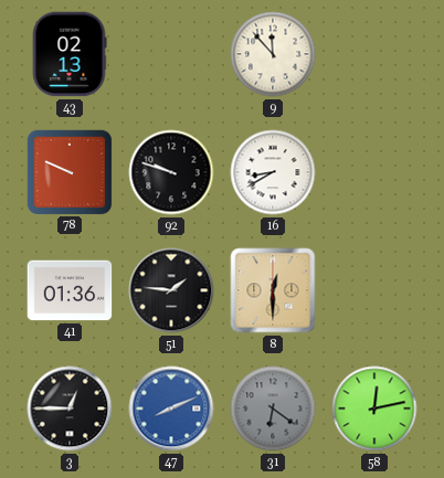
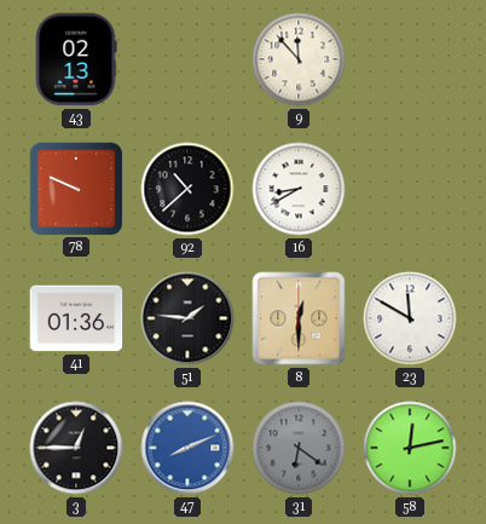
92: 9:48 -> 10:38 (187, 189)
23: none -> 11:50 (410, 318)
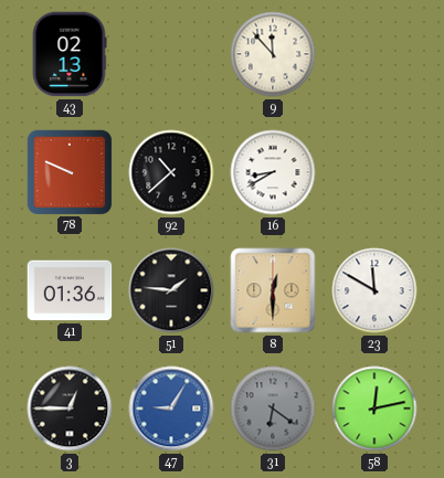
47: 8:11 -> 9:05 (171, 408)
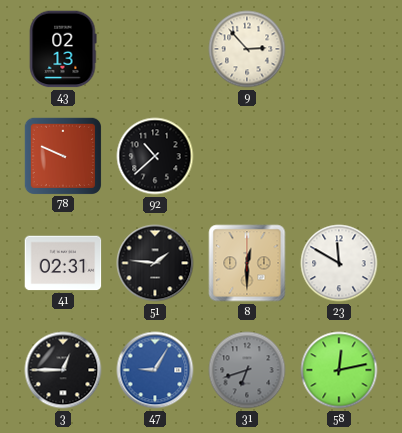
9: 11:53 -> 2:53 (247, 49)
16: 8:40 -> none (273, 172)
41: 01:36 -> 02:31 (63, 263)
31: 6:21 -> 6:42 (247, 370)
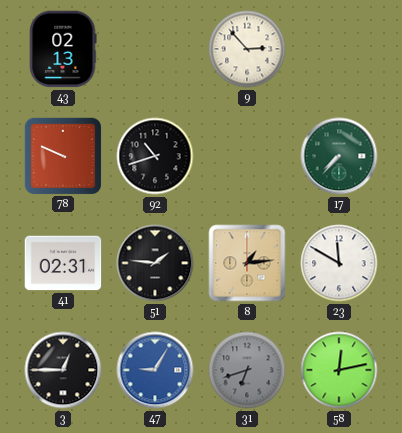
92: 10:38 -> 10:42 (155, 156)
17: none -> 7:37 (339, 156)
8: 12:30 -> 1:14 (247, 263)
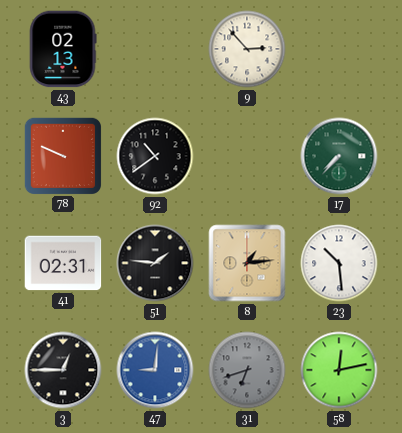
92: 10:42 -> 10:39 (155, 156)
23: 11:50 -> 10:29 (339, 263)
47: 9:05 -> 9:01 (155, 370)
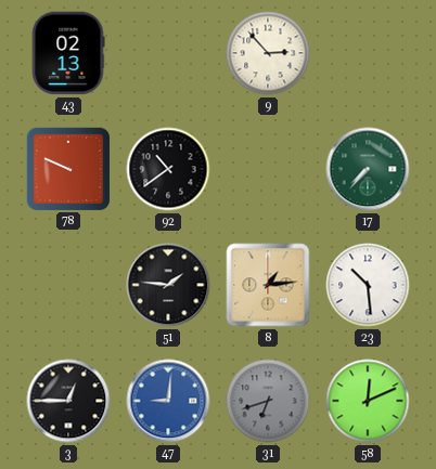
41: 02:31 -> none (63, 263)
58: 12:13 -> 12:11 (368, 401)
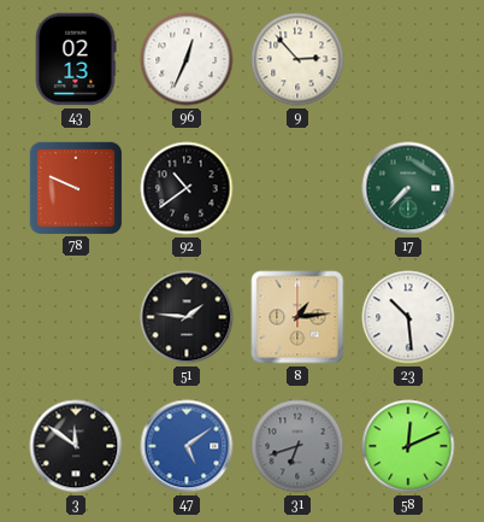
96: none -> 12:34 (187, 59)
3: 12:45 -> 11:51 (76, 446)
47: 9:01 -> 5:09 (187, 446)
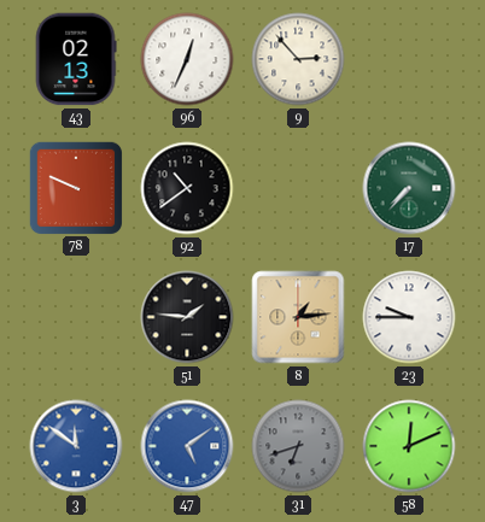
23: 10:29 -> 9:45 (409, 317)
3 dial: black -> blue (76, 446)
